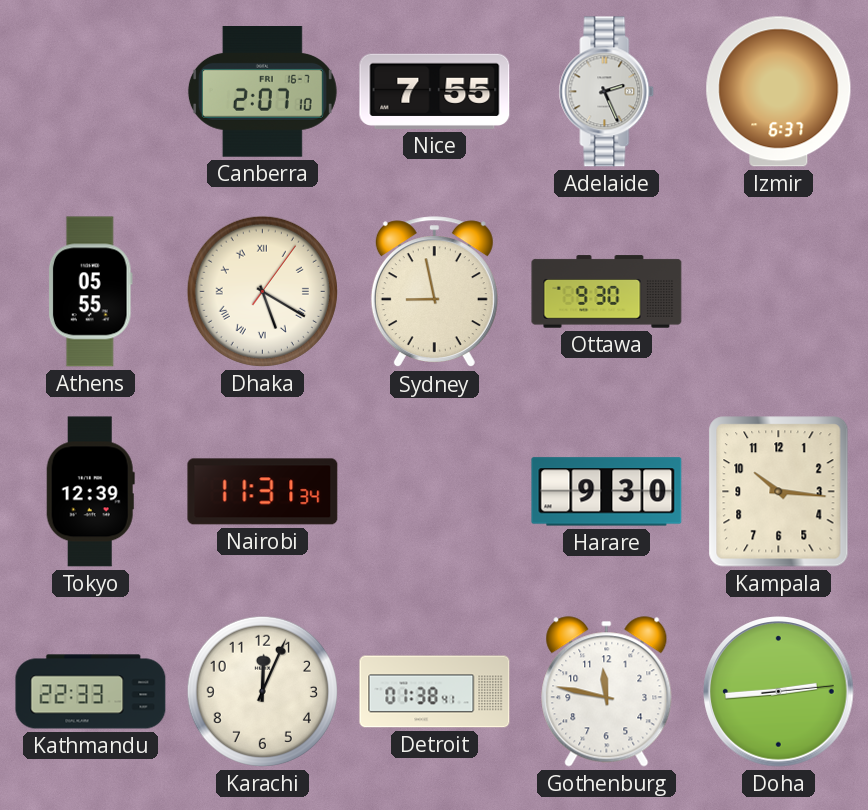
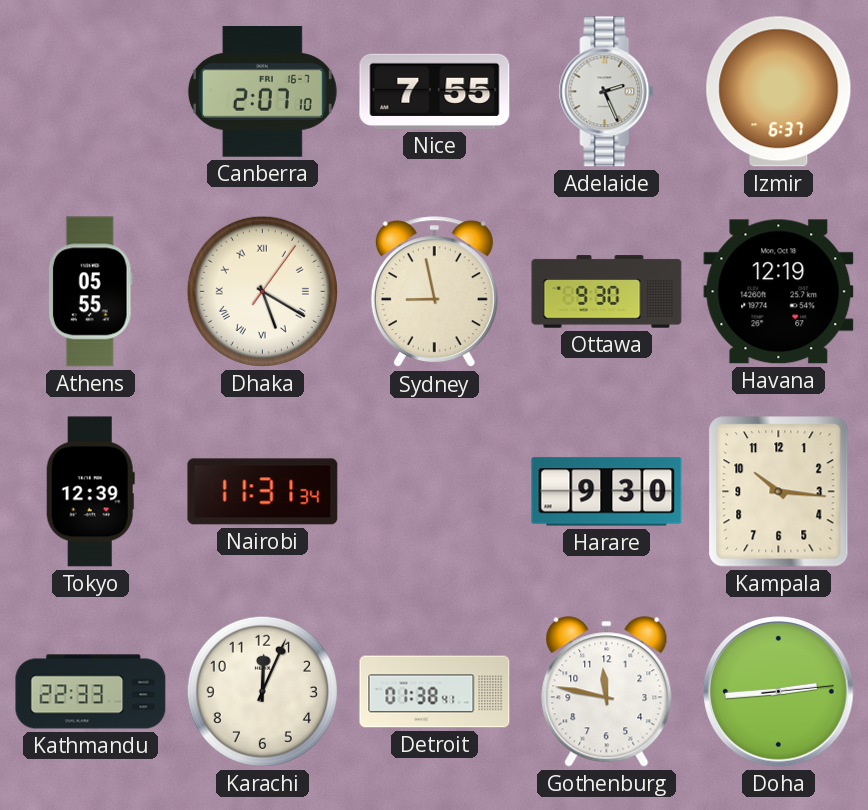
Havana: none -> 12:19 (779, 292)
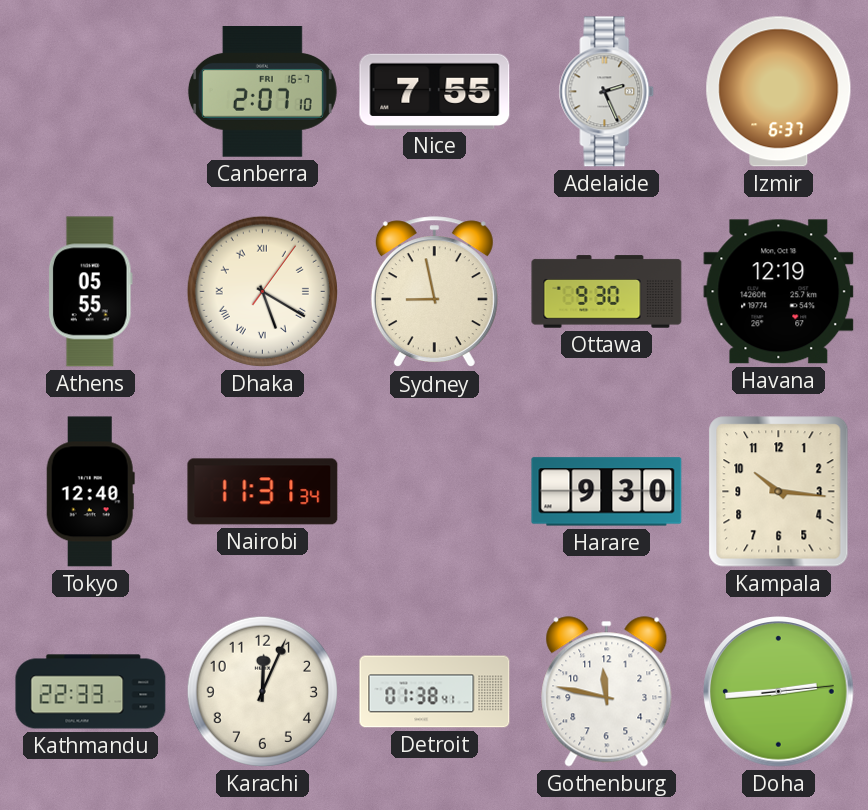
Tokyo: 12:39 -> 12:40 (90, 492)
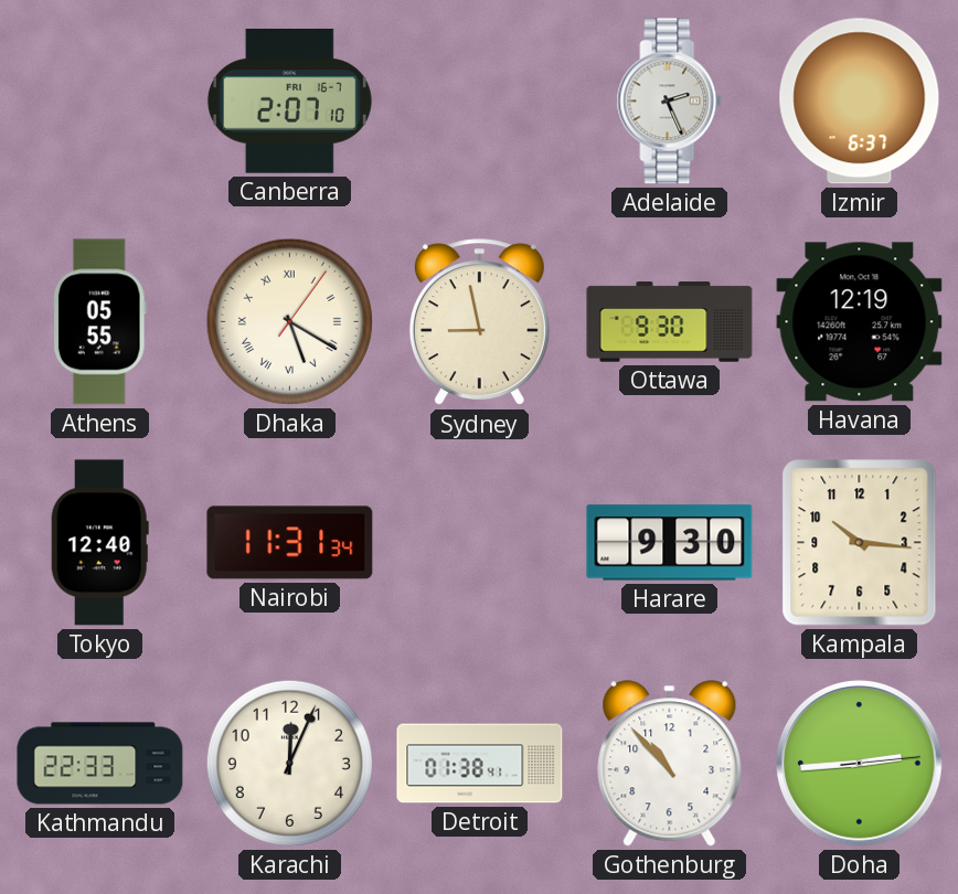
Nice: 7:55 -> none (435, 91)
Gothenburg: 11:47 -> 10:53 (670, 764)
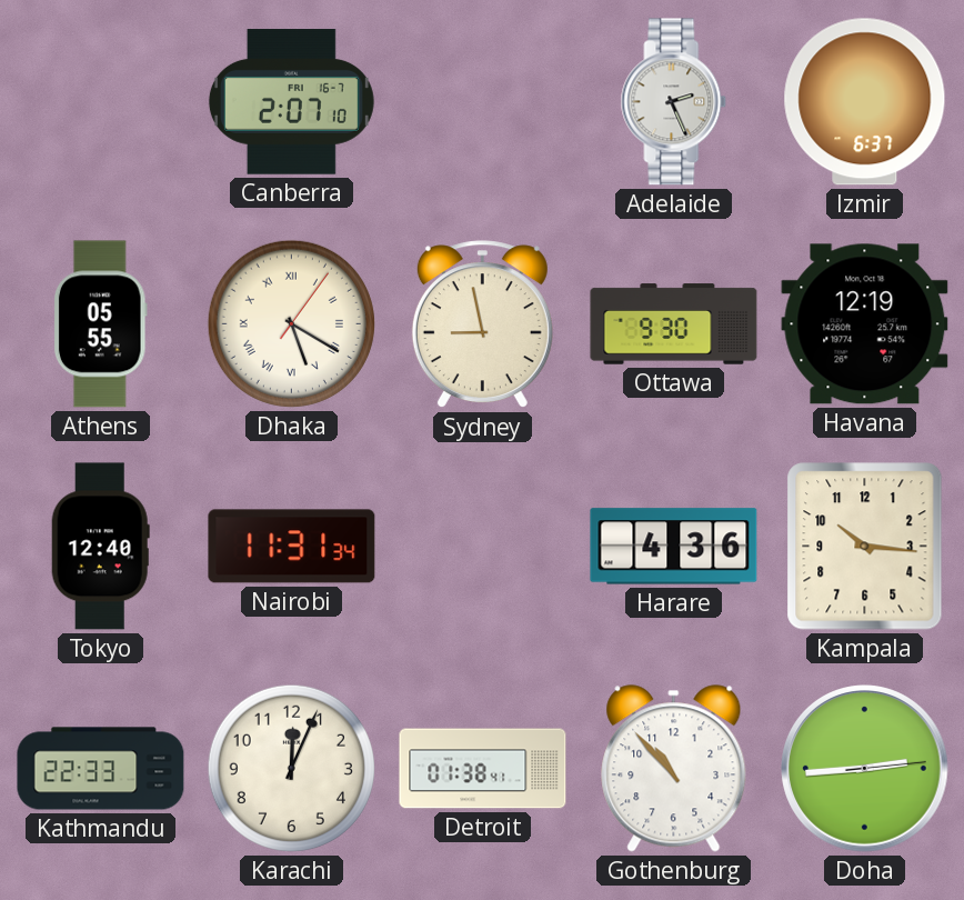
Harare: 9:30 -> 4:36 (674, 547)
